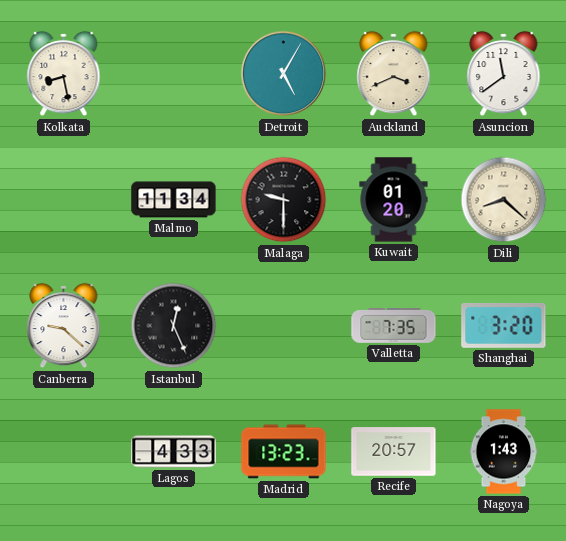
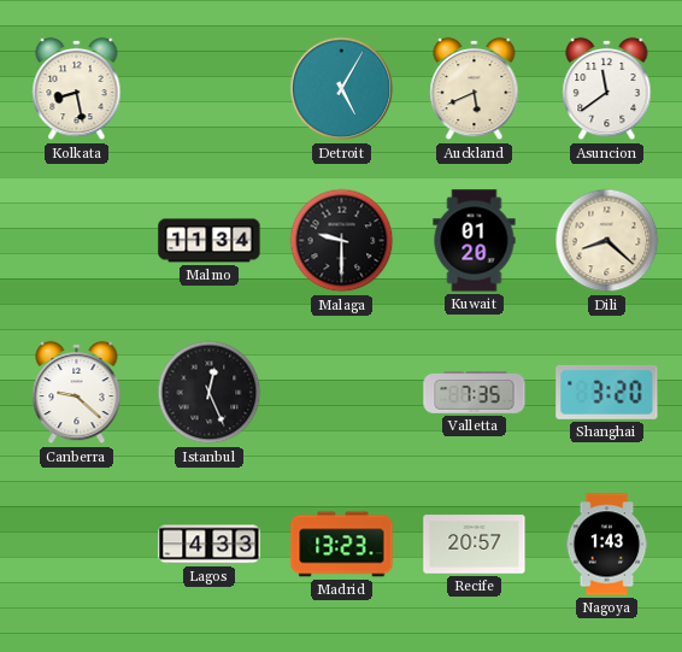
Auckland: 3:41 -> 5:41 (475, 89)
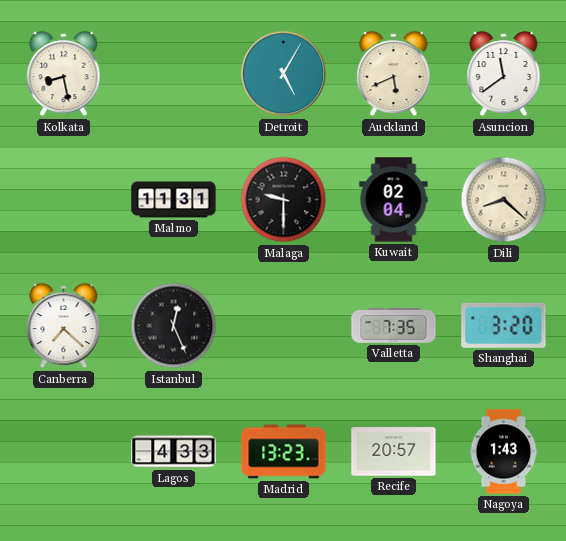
Malmo: 11:34 -> 11:31 (174, 200)
Kuwait: 01:20 -> 02:04 (394, 200)
Canberra: 9:22 -> 7:22 (64, 326)
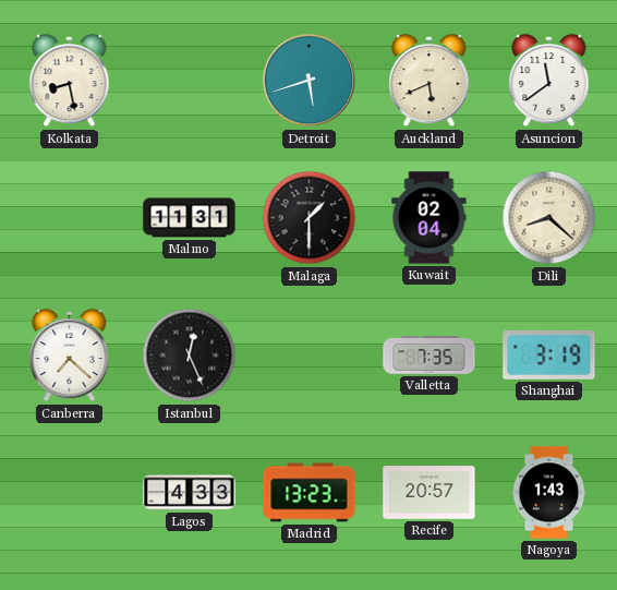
Detroit: 5:05 -> 5:42 (310, 81)
Malaga: 9:30 -> 1:30 (310, 218)
Shanghai: 3:20 -> 3:19 (549, 354)
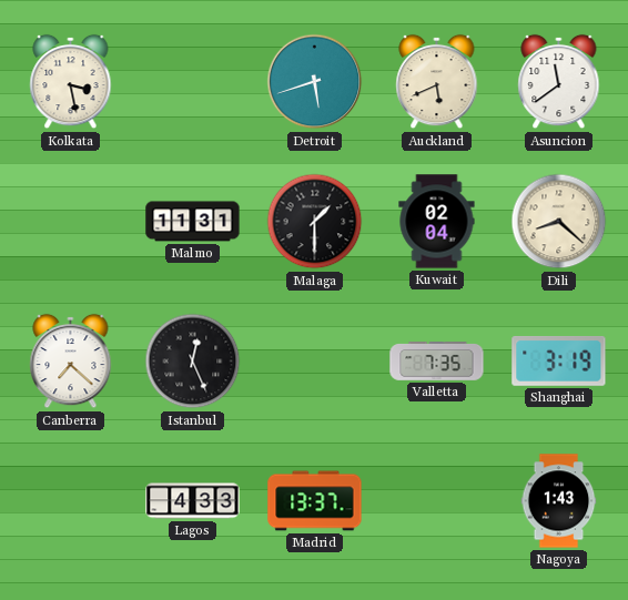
Kolkata: 8:28 -> 3:28 (71, 82)
Madrid: 13:23 -> 13:37 (315, 501)
Recife: 20:57 -> none (430, 493)
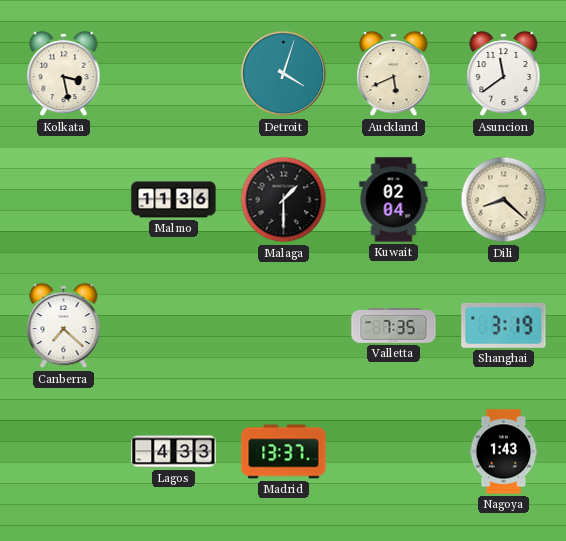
Detroit: 5:42 -> 4:03 (284, 74)
Malmo: 11:31 -> 11:36 (174, 200)
Istanbul: 12:26 -> none (193, 362)
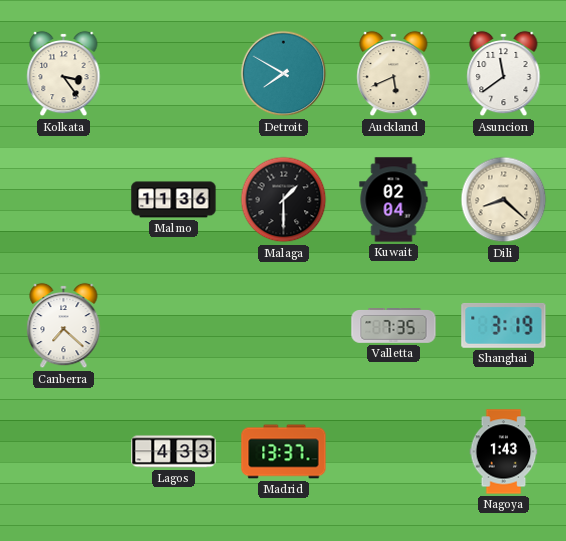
Kolkata: 3:28 -> 3:24 (64, 74)
Detroit: 4:03 -> 7:50 (284, 74)
